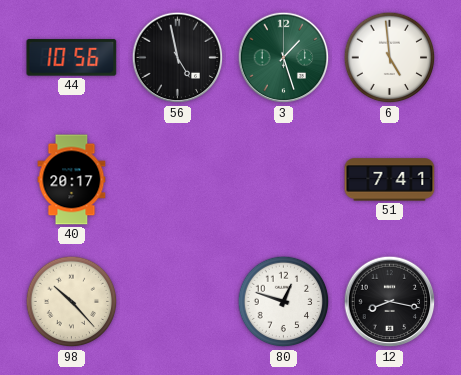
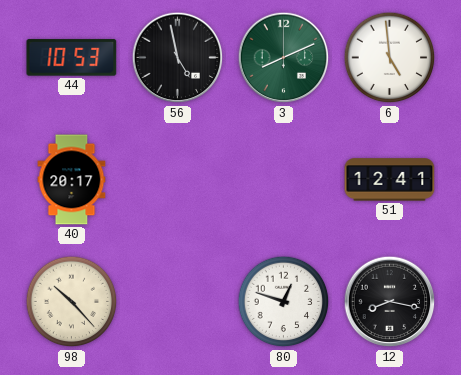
44: 10:56 -> 10:53 (72, 58)
3: 1:27 -> 8:11 (284, 58)
51: 7:41 -> 12:41 (390, 180)
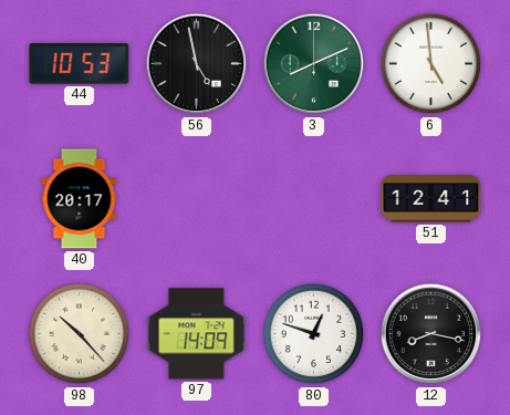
97: none -> 14:09 (197, 334)
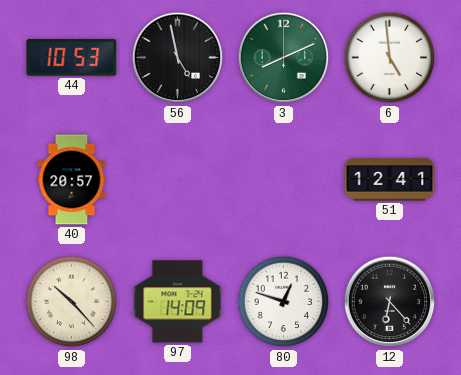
40: 20:17 -> 20:57 (72, 180)
12: 8:17 -> 6:23 (390, 302)
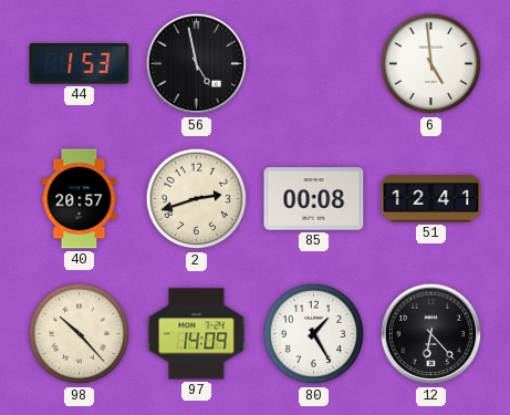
44: 10:53 -> 1:53 (80, 64)
3: 8:11 -> none (284, 58)
2: none -> 2:42 (197, 199)
85: none -> 00:08 (314, 199)
80: 12:48 -> 1:25 (314, 334)
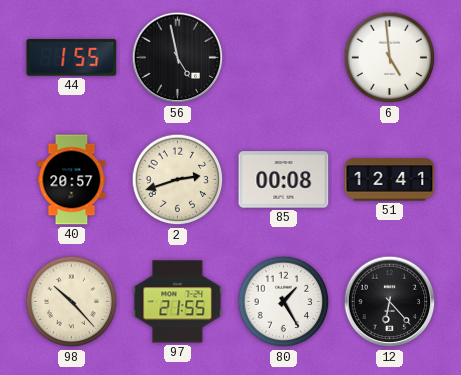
44: 1:53 -> 1:55 (72, 58)
97: 14:09 -> 21:55 (178, 302)
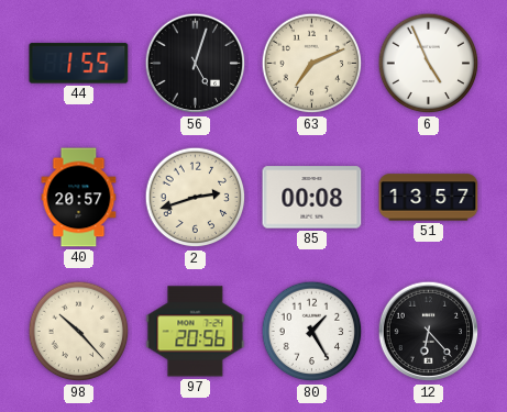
56: 4:58 -> 5:03 (196, 64)
63: none -> 7:11 (312, 64)
6: 4:59 -> 4:56 (429, 64)
51: 12:41 -> 13:57 (429, 198)
97: 21:55 -> 20:56 (196, 332)
